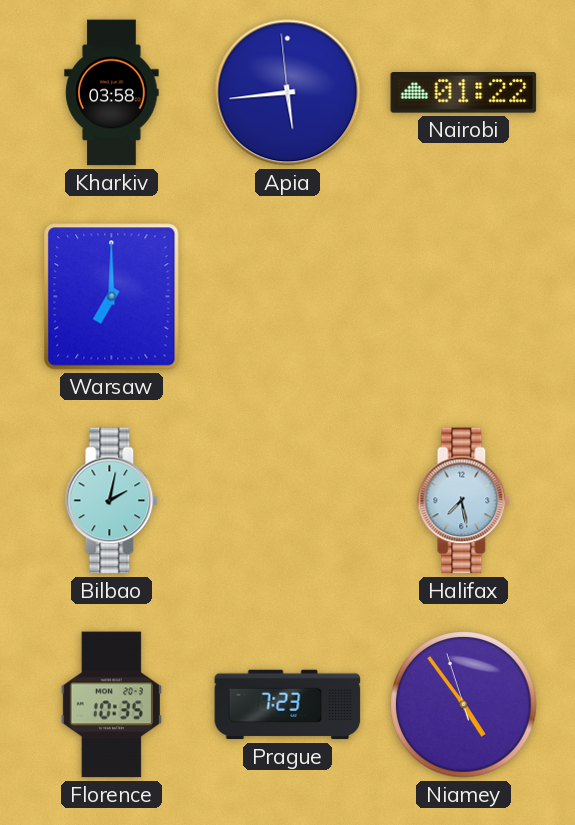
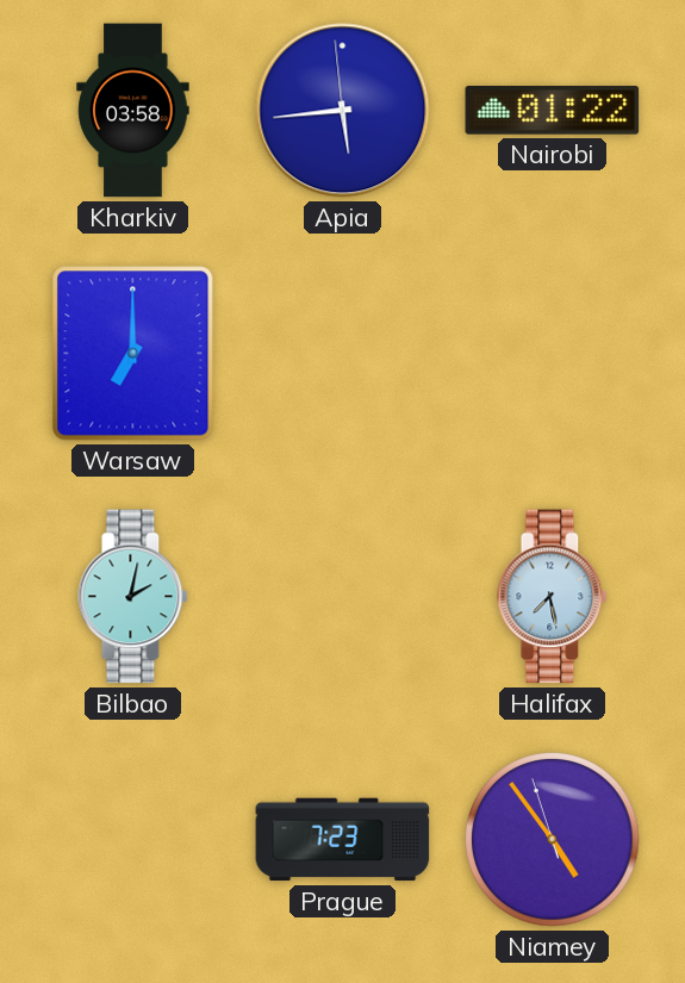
Florence: 10:35 -> none (111, 705)
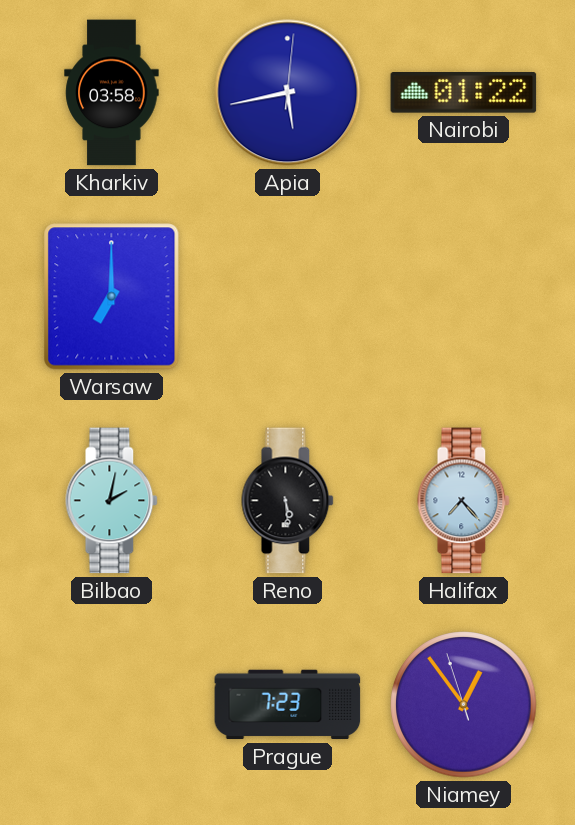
Apia: 5:43:59 -> 5:43:01 (288, 93)
Reno: none -> 5:29 (288, 501)
Halifax: 7:28 -> 7:23 (464, 501)
Niamey: 4:53 -> 12:53 (464, 705)
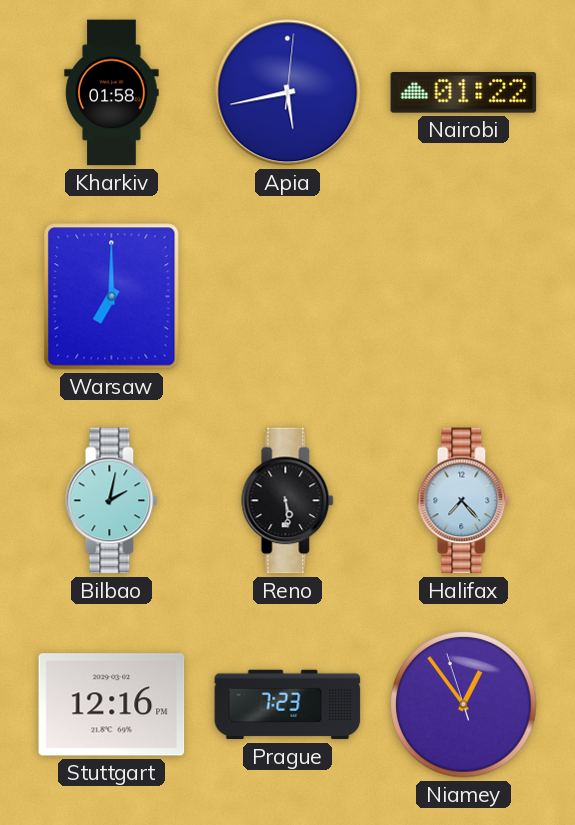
Kharkiv: 03:58 -> 01:58 (112, 93)
Stuttgart: none -> 12:16 (112, 705)
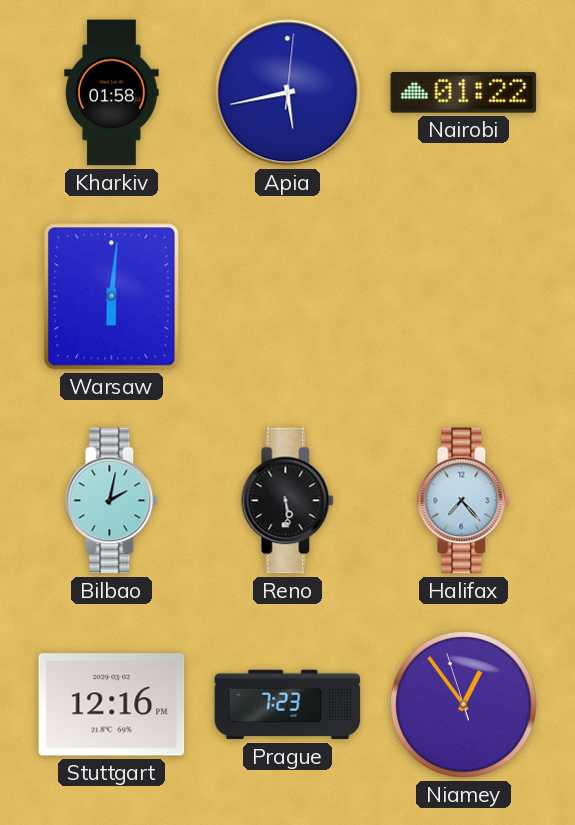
Warsaw: 7:00 -> 6:01 (112, 297)
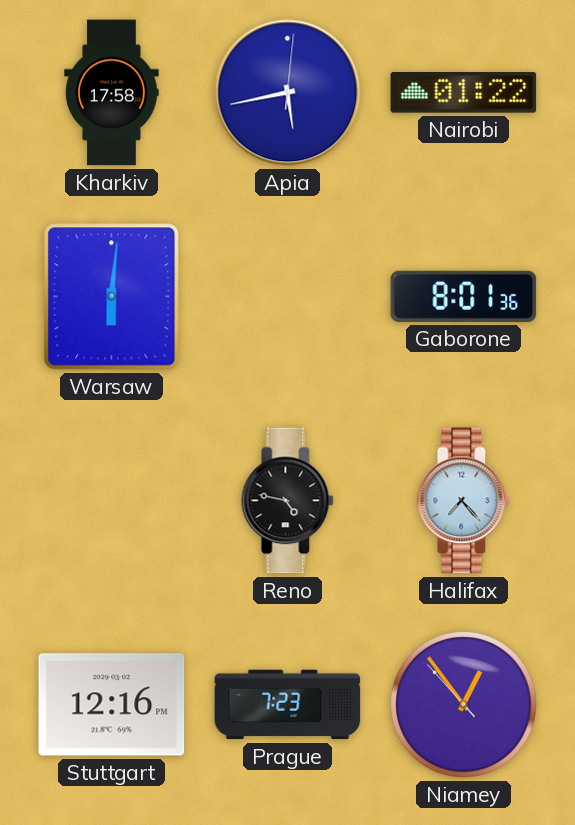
Kharkiv: 01:58 -> 17:58 (112, 93)
Gaborone: none -> 8:01 (464, 296)
Bilbao: 2:02 -> none (112, 501)
Reno: 5:29 -> 4:47 (288, 501)
Niamey: 12:53:57 -> 12:53:53 (464, 705)
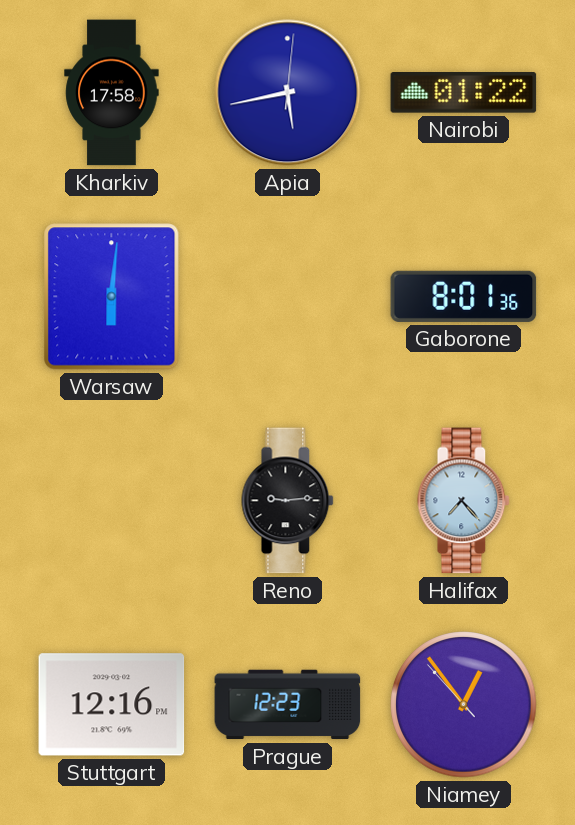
Reno: 4:47 -> 9:14 (288, 501)
Prague: 7:23 -> 12:23 (288, 705)
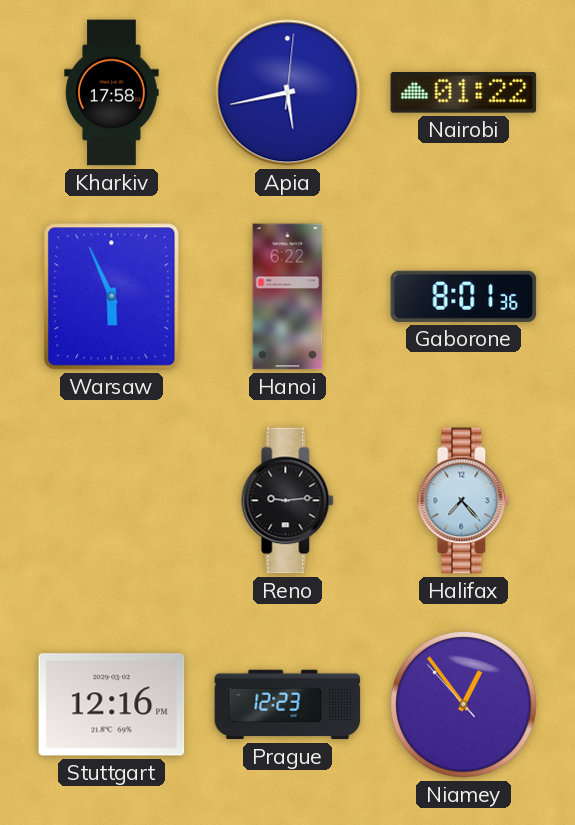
Warsaw: 6:01 -> 5:56 (112, 297)
Hanoi: none -> 6:22 (288, 297)
